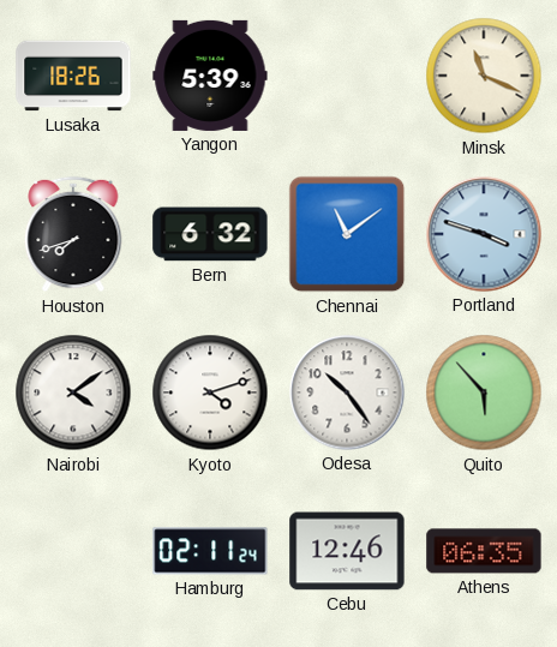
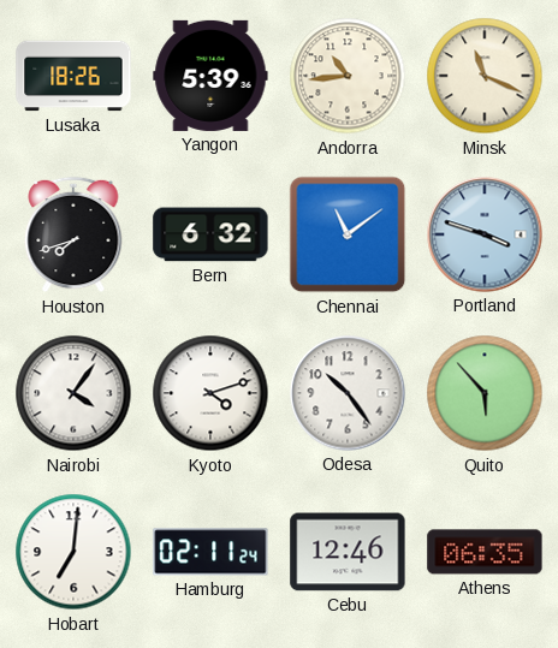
Andorra: none -> 10:44 (348, 76)
Nairobi: 4:09 -> 4:06 (73, 393)
Hobart: none -> 7:01 (73, 552)
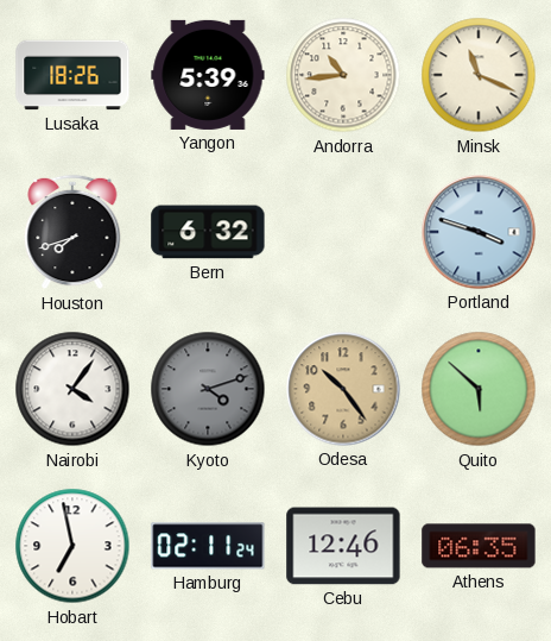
Chennai: 11:09 -> none (348, 234)
Kyoto dial: white -> grey (208, 389)
Odesa dial: white -> champagne (343, 389)
Quito: 5:53 -> 5:52 (479, 389)
Hobart: 7:01 -> 6:58 (72, 546)
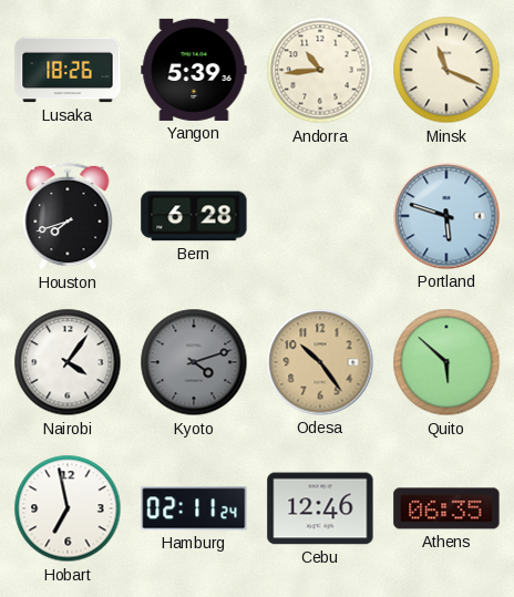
Bern: 6:32 -> 6:28 (194, 216)
Portland: 3:48 -> 5:48 (446, 216)
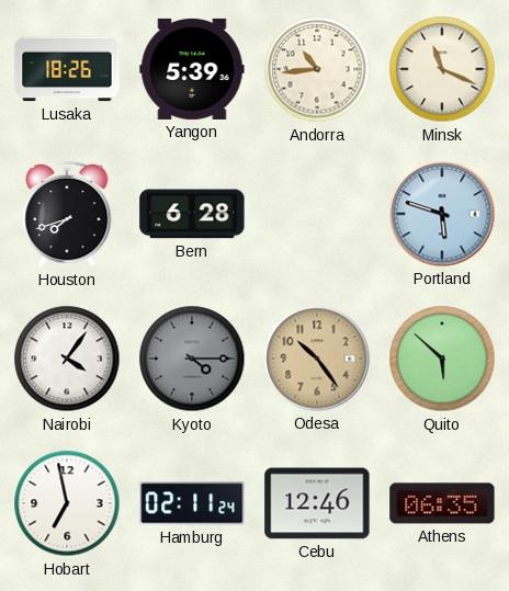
Kyoto: 4:12 -> 4:15 (192, 359)
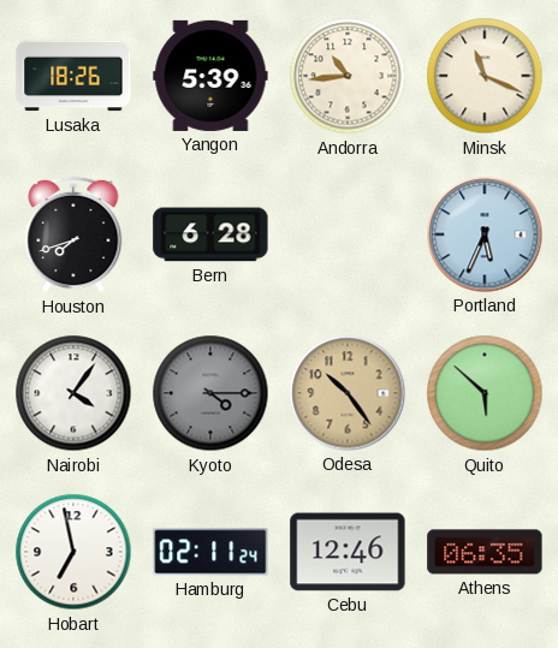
Portland: 5:48 -> 5:34 (485, 234)
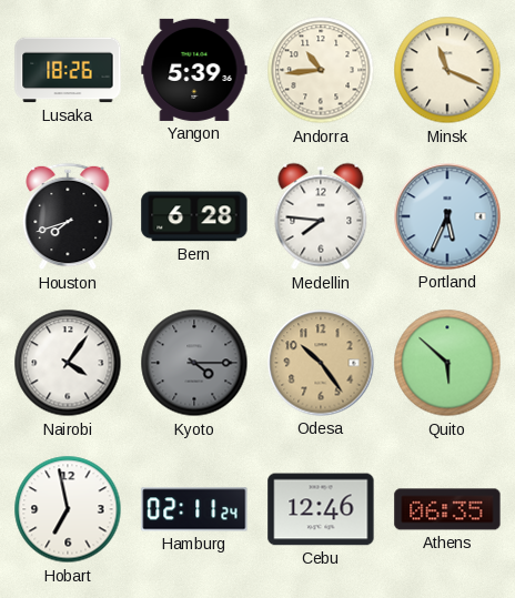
Medellin: none -> 7:46 (321, 216)
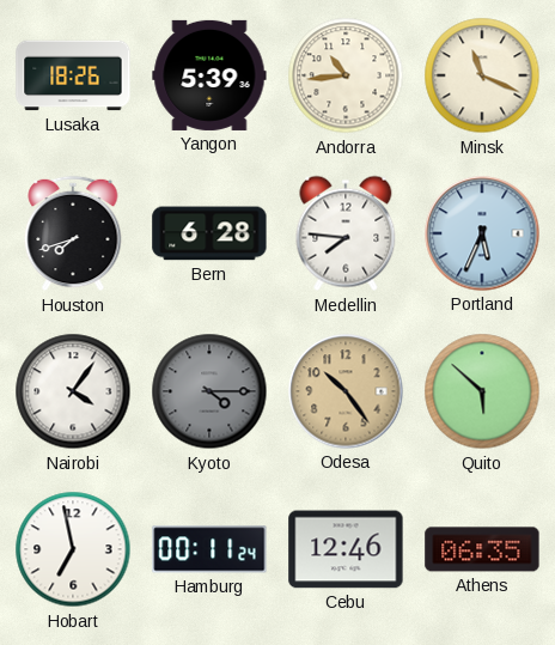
Hamburg: 02:11 -> 00:11 (209, 549)
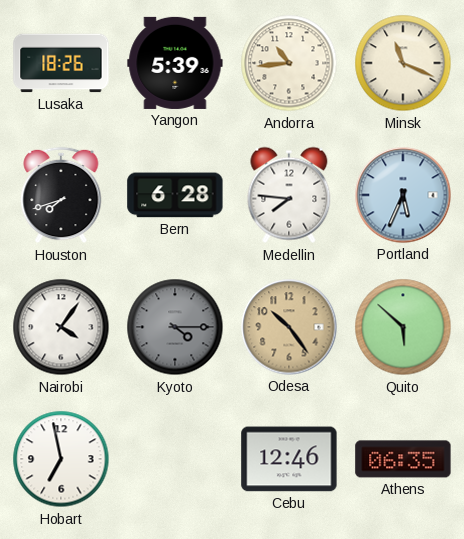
Hamburg: 00:11 -> none (209, 549)
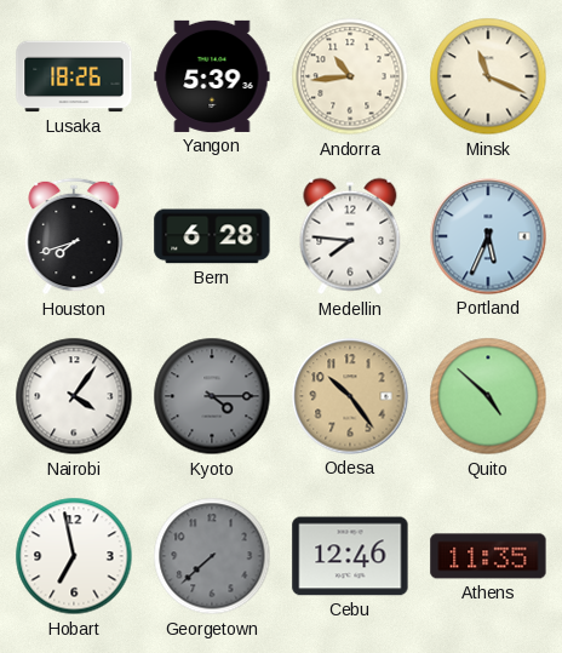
Quito: 5:52 -> 4:52 (488, 396)
Georgetown: none -> 7:38 (212, 556)
Athens: 06:35 -> 11:35 (488, 556)
